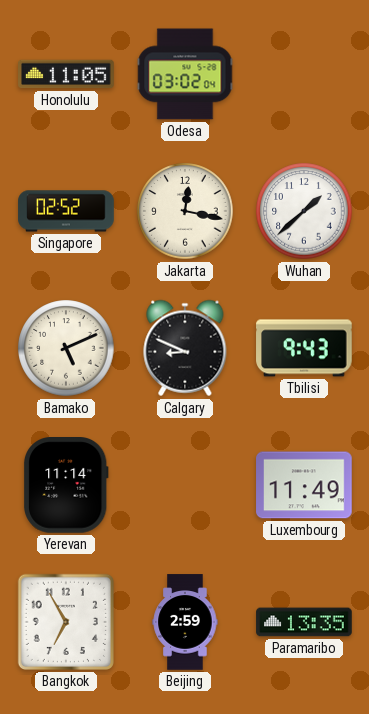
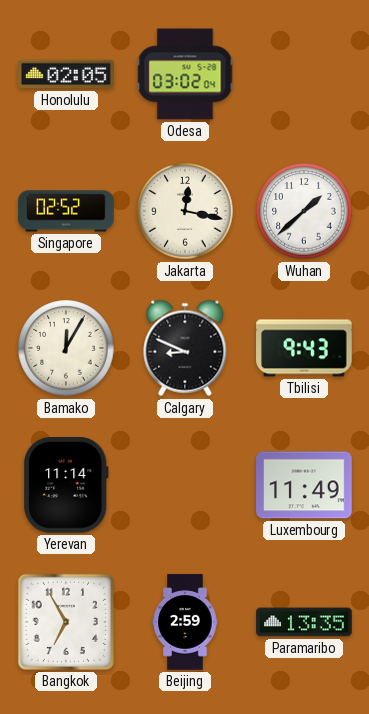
Honolulu: 11:05 -> 02:05 (66, 74)
Bamako: 5:11 -> 12:05 (66, 348)
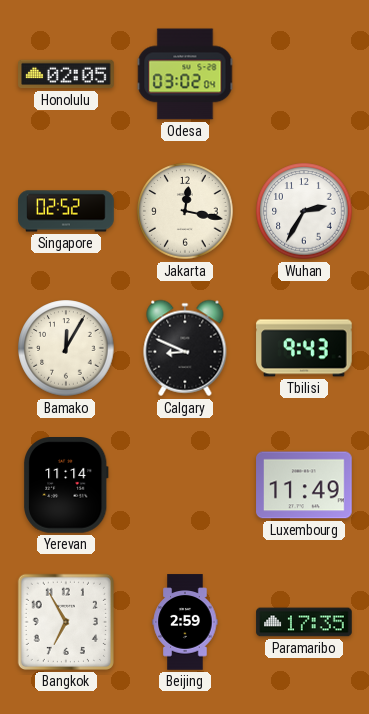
Wuhan: 1:38 -> 2:35 (304, 211)
Paramaribo: 13:35 -> 17:35 (304, 622)
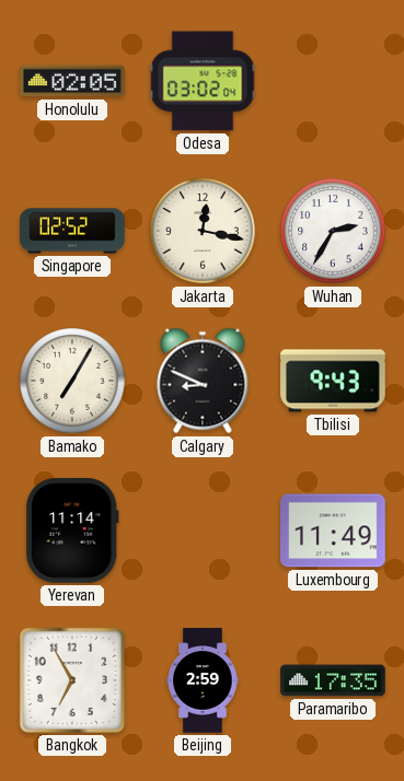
Bamako: 12:05 -> 7:05 (72, 381)
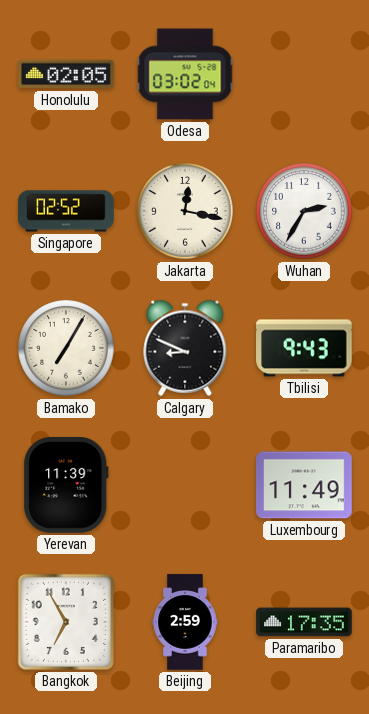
Yerevan: 11:14 -> 11:39 (66, 485)
